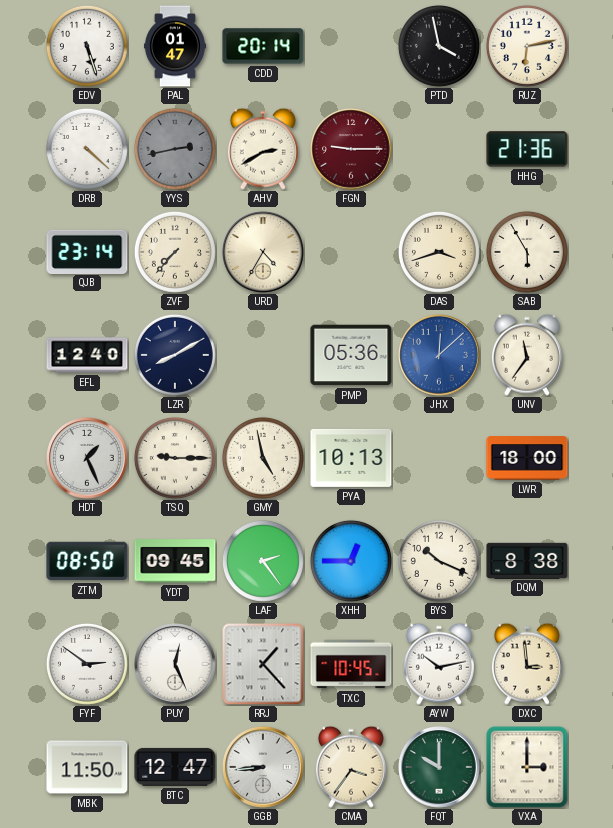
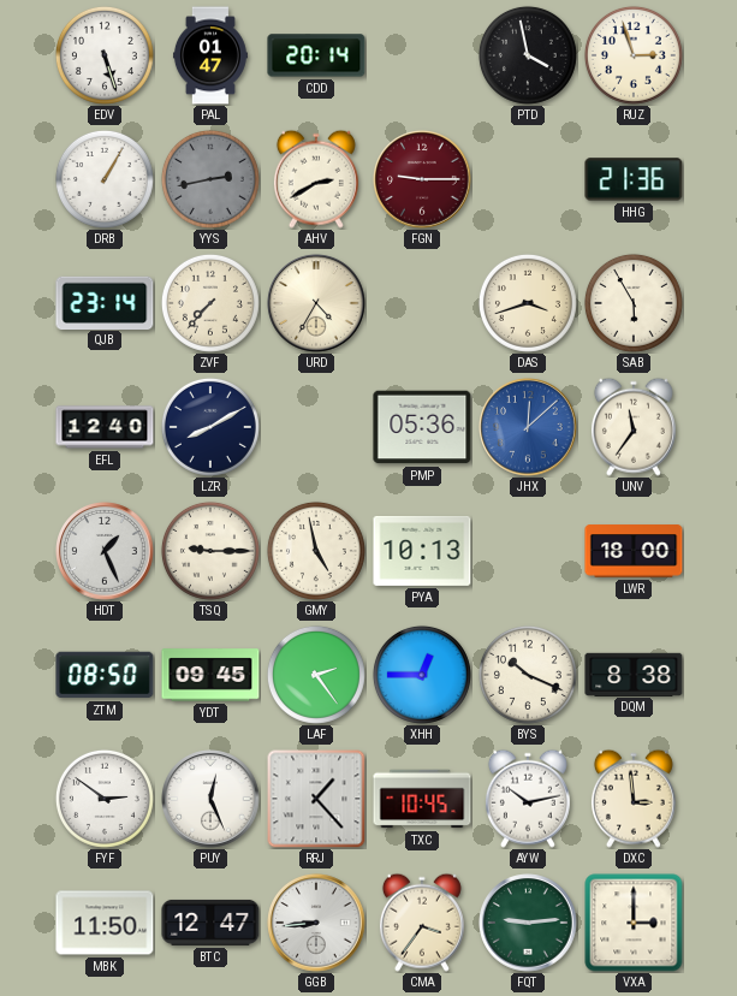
RUZ: 6:13 -> 2:57 (634, 55)
DRB: 4:22 -> 1:05 (105, 179)
FQT: 10:00 -> 9:14 (528, 923)
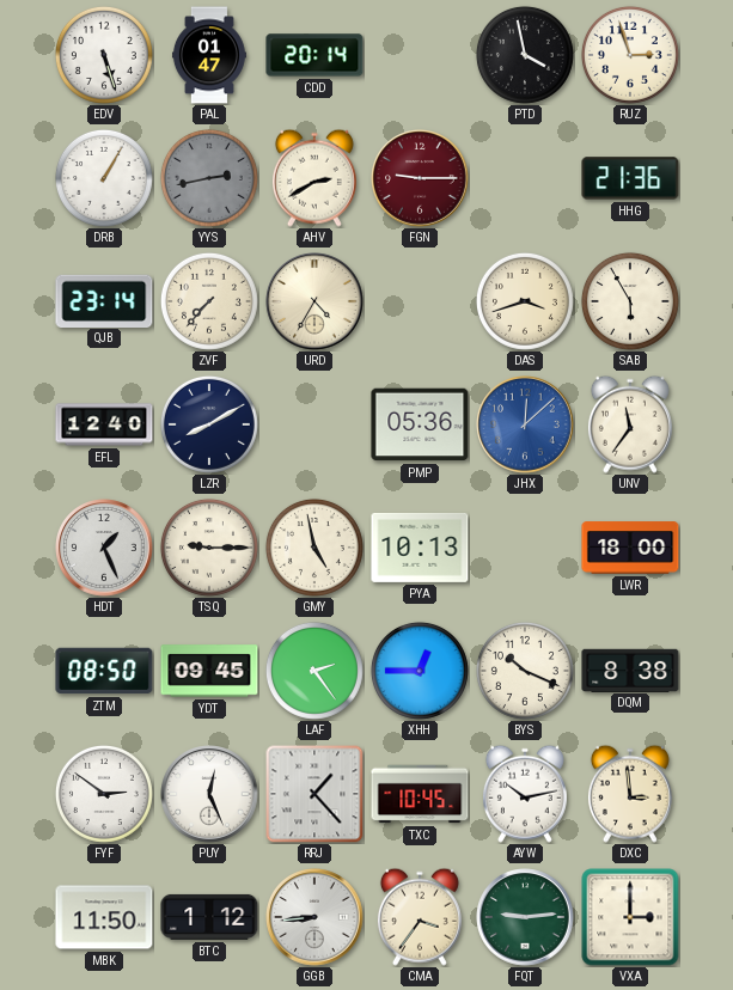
BTC: 12:47 -> 1:12 (209, 917)
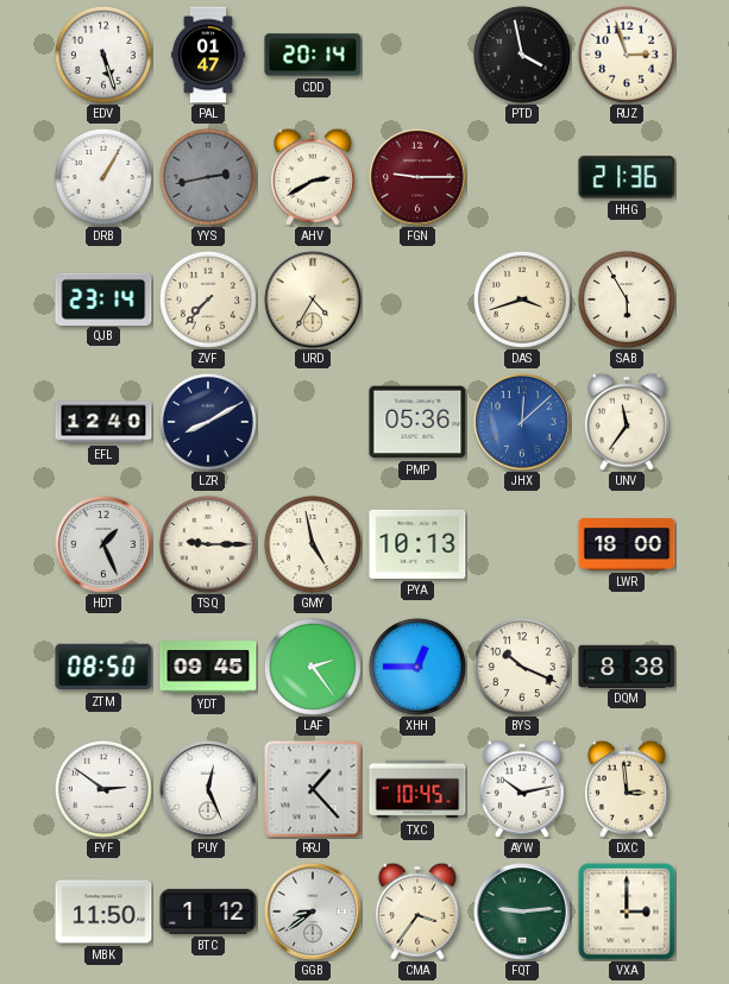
GGB: 8:44 -> 8:39 (313, 912)
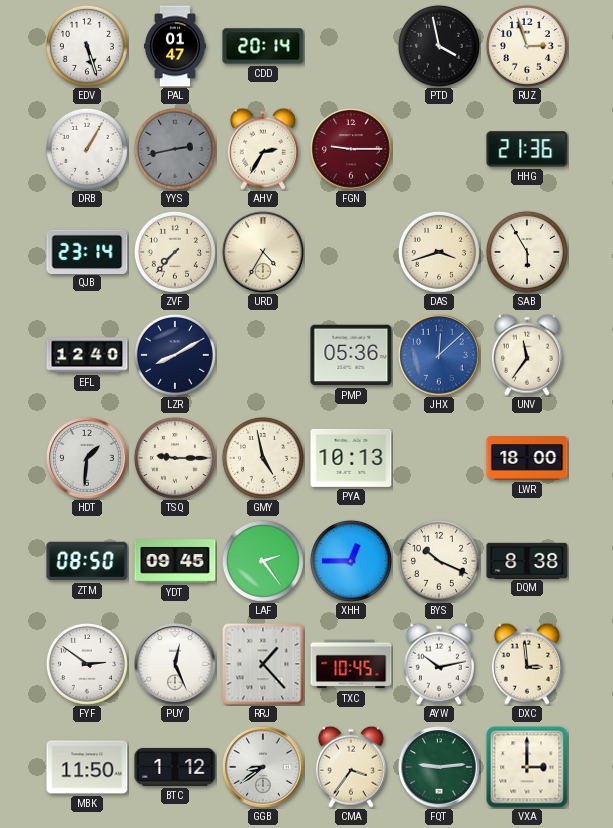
AHV: 2:40 -> 2:35 (263, 149)
HDT: 1:26 -> 1:31 (87, 458)
